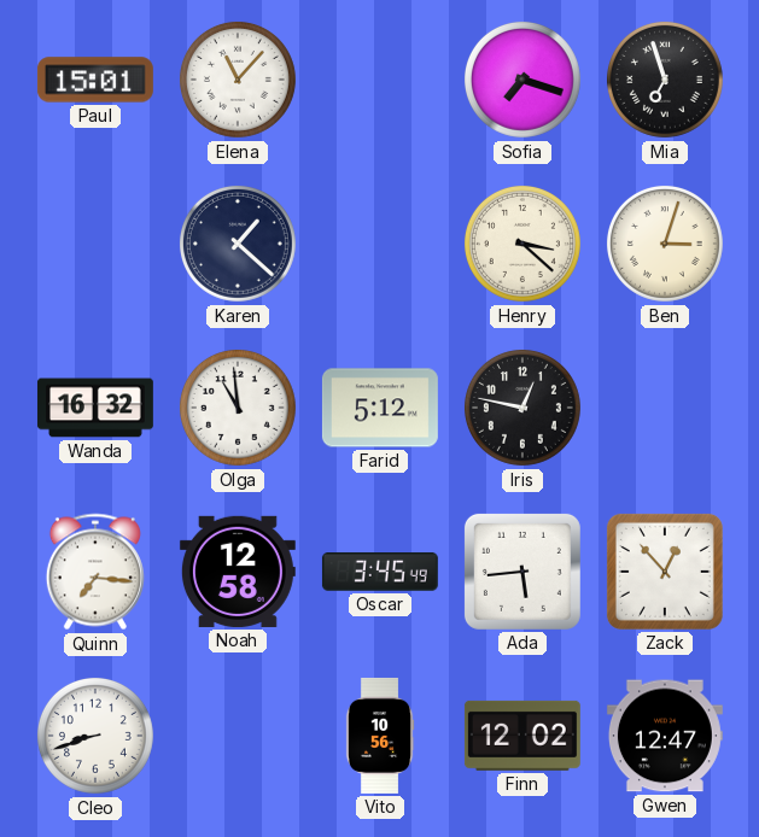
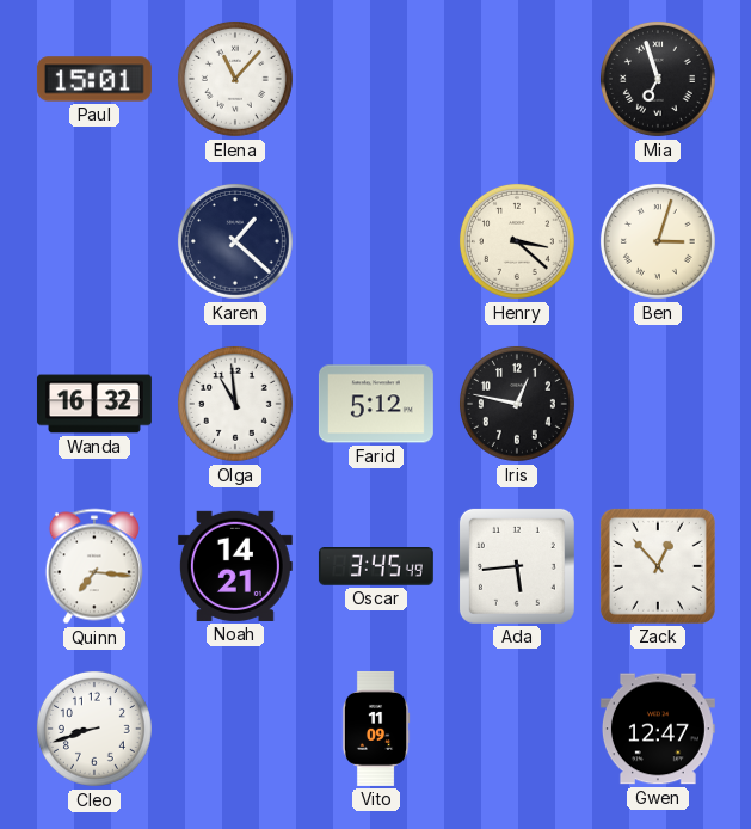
Sofia: 7:18 -> none (522, 80)
Noah: 12:58 -> 14:21 (235, 566)
Vito: 10:56 -> 11:09 (376, 729)
Finn: 12:02 -> none (522, 736)
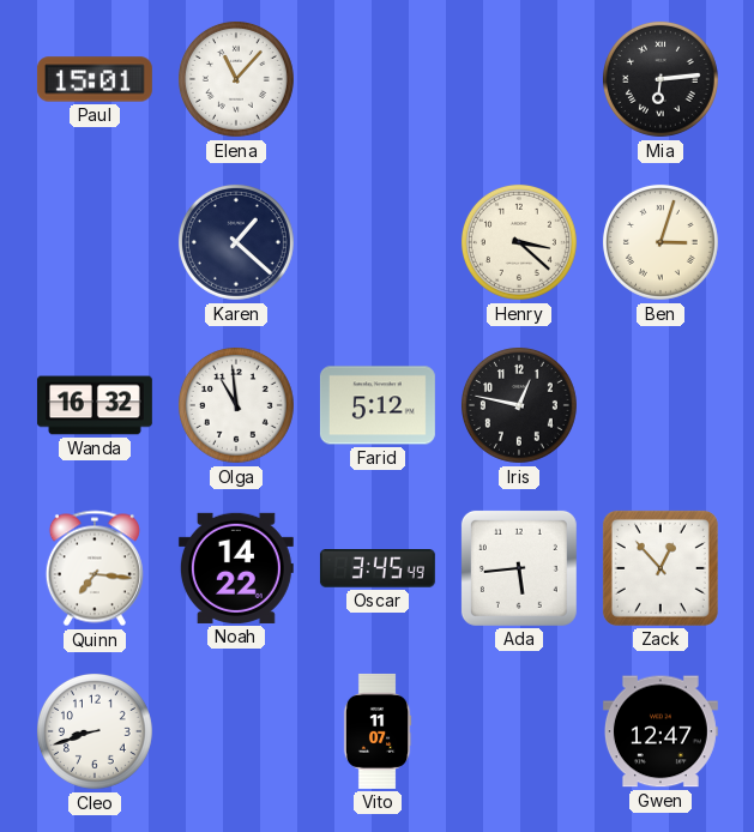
Mia: 6:57 -> 6:14 (660, 79)
Noah: 14:21 -> 14:22 (236, 568)
Vito: 11:09 -> 11:07 (378, 731)
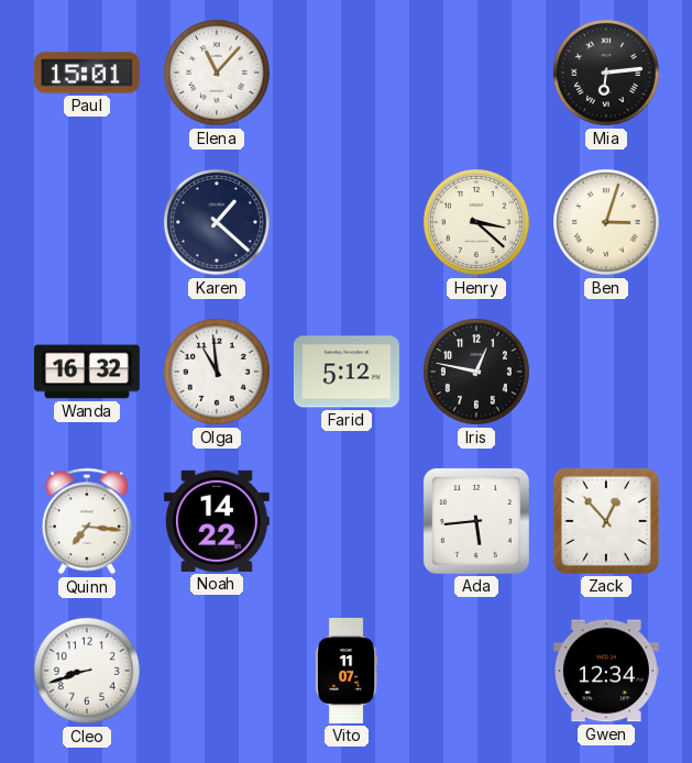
Oscar: 3:45 -> none (378, 568)
Gwen: 12:47 -> 12:34 (606, 671)
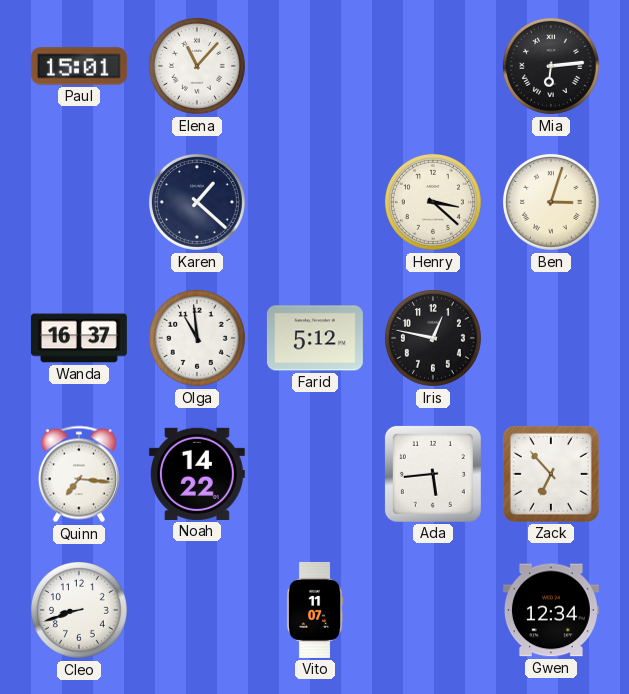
Wanda: 16:32 -> 16:37 (79, 338)
Zack: 12:53 -> 6:53 (551, 474)
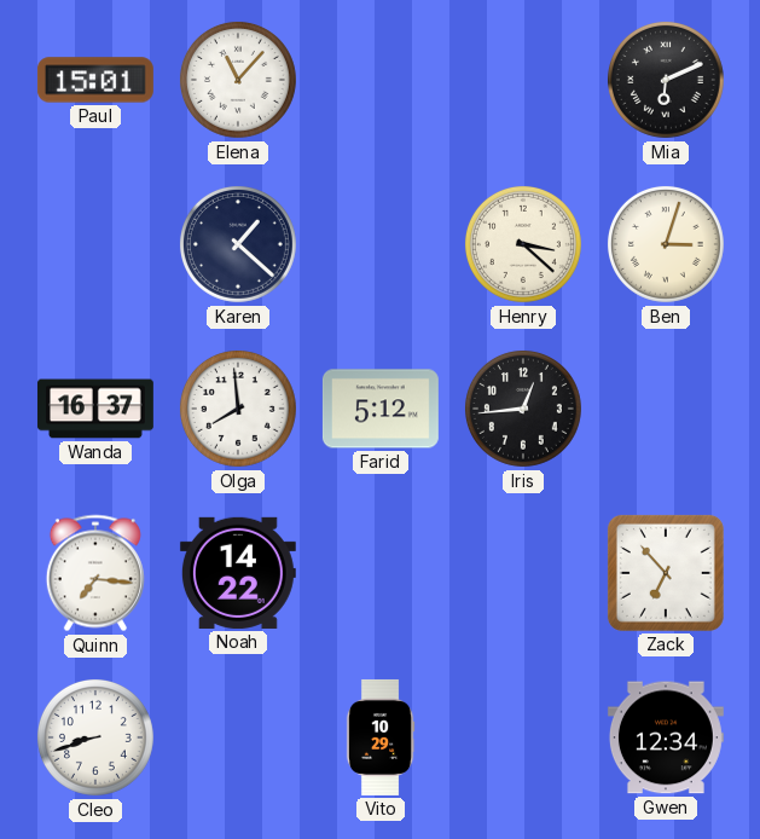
Mia: 6:14 -> 6:11 (666, 80)
Olga: 10:59 -> 7:59 (238, 409)
Iris: 12:47 -> 12:44 (523, 409)
Ada: 5:44 -> none (433, 474)
Vito: 11:07 -> 10:29 (381, 737)
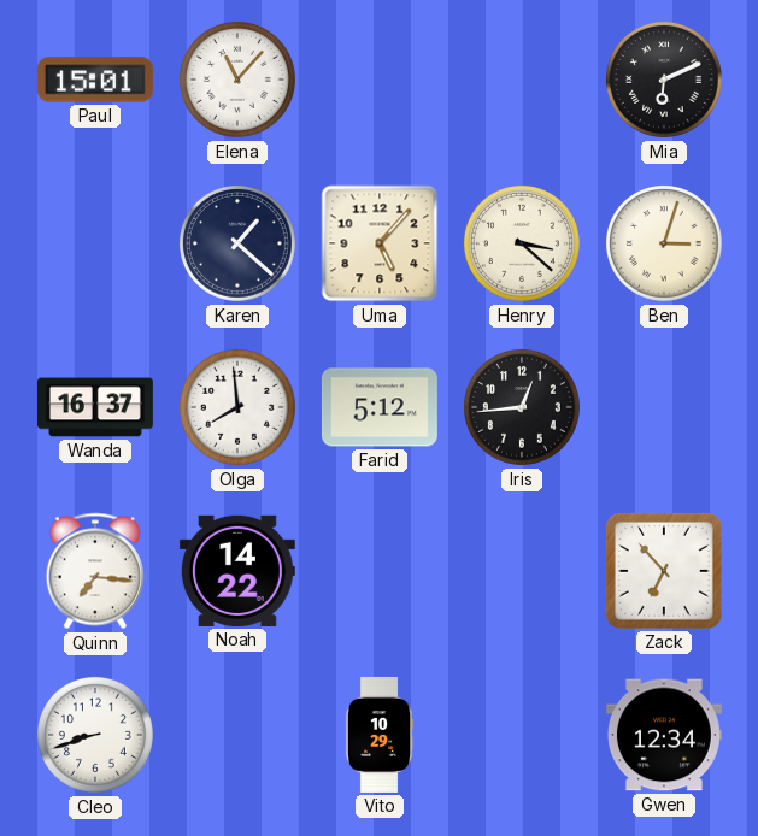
Uma: none -> 5:07 (380, 243)
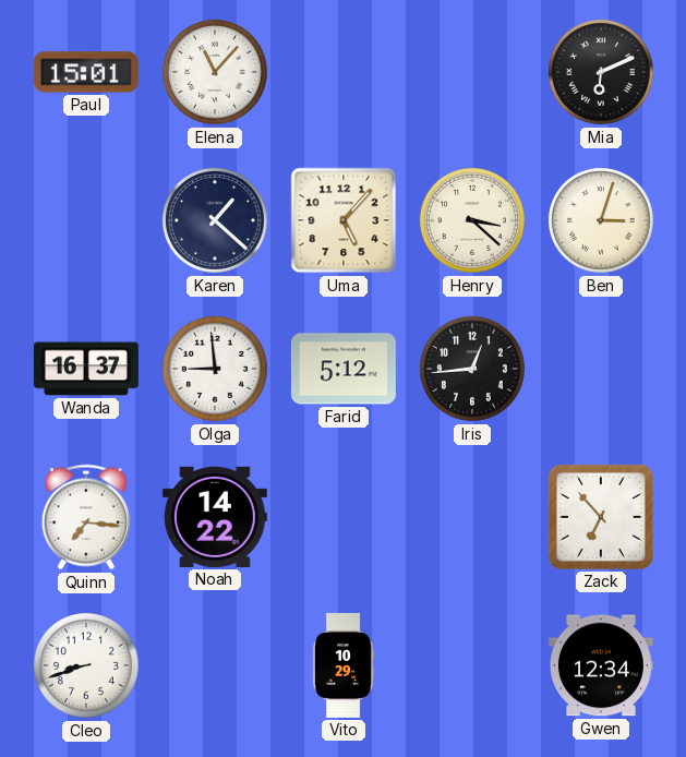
Olga: 7:59 -> 8:59 (215, 369)
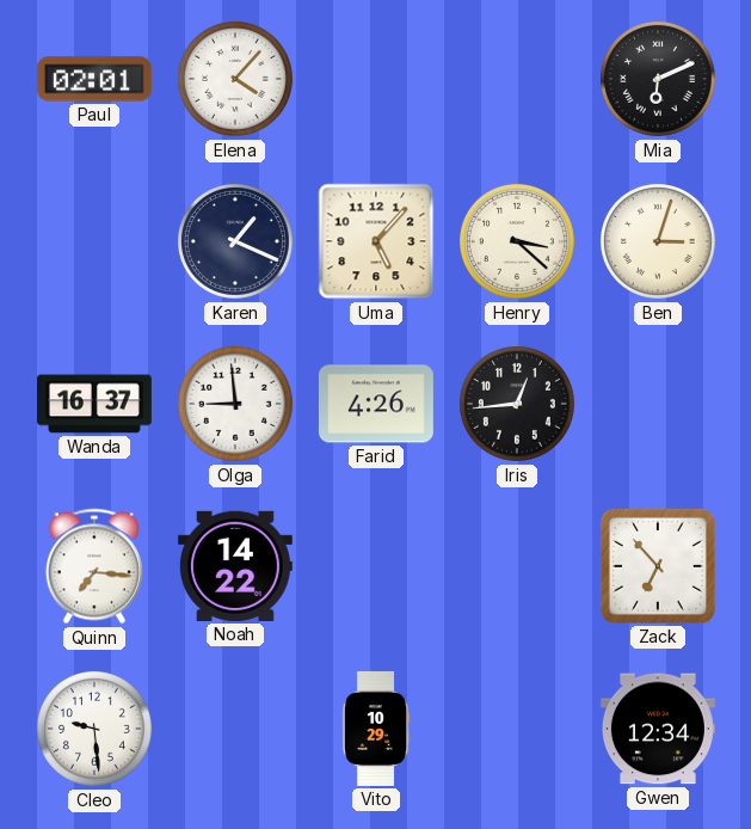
Paul: 15:01 -> 02:01 (94, 79)
Elena: 11:07 -> 4:07 (235, 79)
Karen: 1:22 -> 1:19 (235, 241)
Farid: 5:12 -> 4:26 (376, 404)
Cleo: 8:42 -> 9:29 (94, 729)
